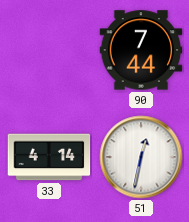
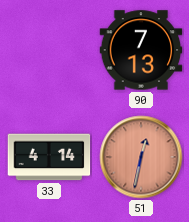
90: 7:44 -> 7:13 (141, 50)
51 dial: white -> salmon (141, 157)
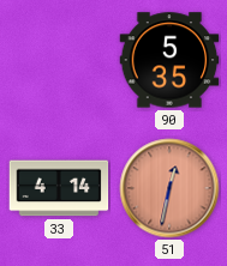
90: 7:13 -> 5:35 (169, 60)
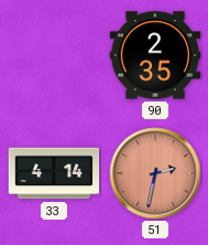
90: 5:35 -> 2:35 (155, 55)
51: 12:32 -> 2:32 (155, 173)
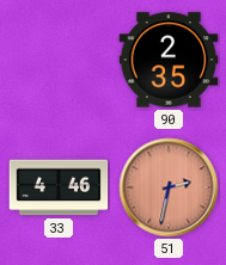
33: 4:14 -> 4:46 (59, 187)
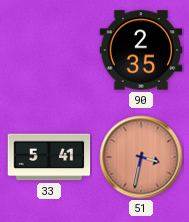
33: 4:46 -> 5:41 (49, 157)
51: 2:32 -> 3:32 (141, 157)
